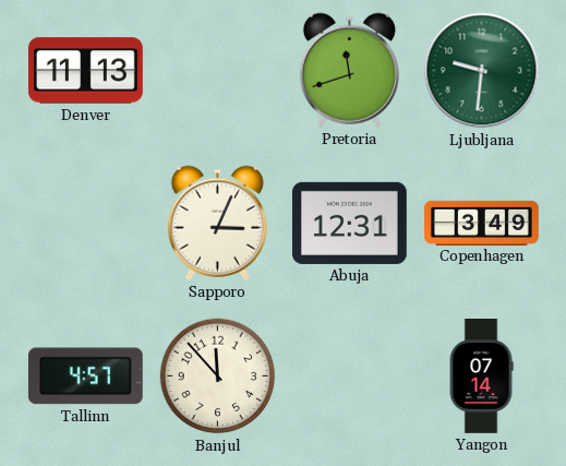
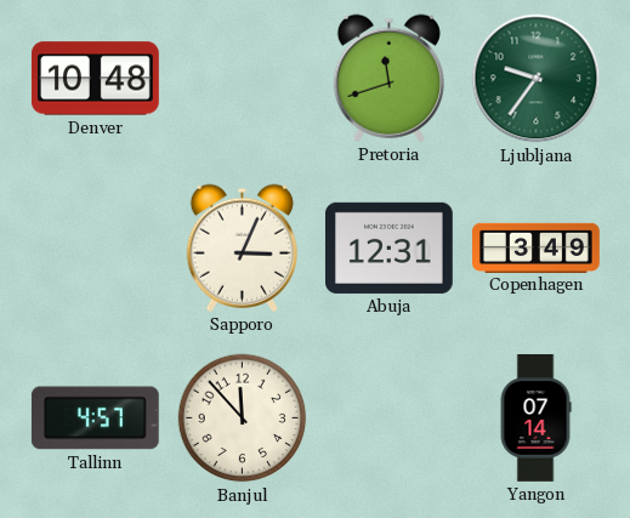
Denver: 11:13 -> 10:48 (95, 79)
Ljubljana: 9:31 -> 9:36 (537, 79)
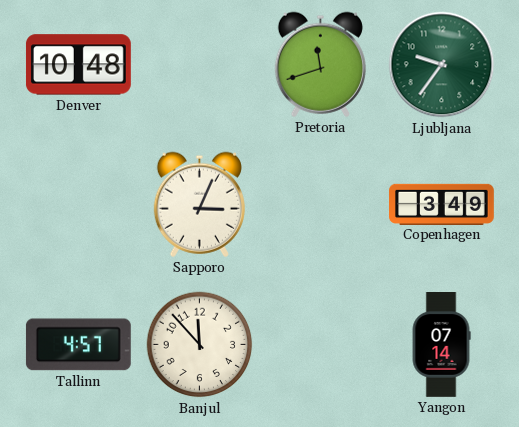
Abuja: 12:31 -> none (388, 247)
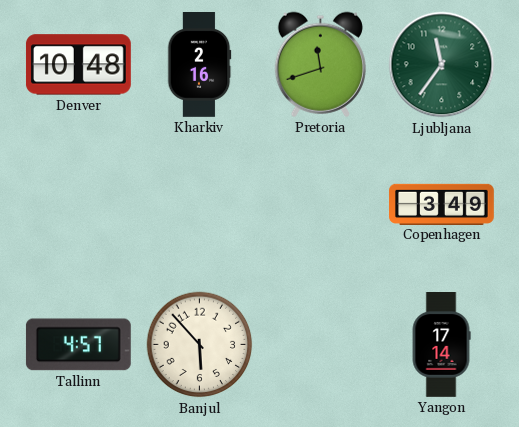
Kharkiv: none -> 2:16 (199, 65)
Ljubljana: 9:36 -> 11:36 (442, 65)
Sapporo: 3:04 -> none (199, 204)
Banjul: 11:53 -> 5:53 (200, 345)
Yangon: 07:14 -> 17:14 (441, 345)
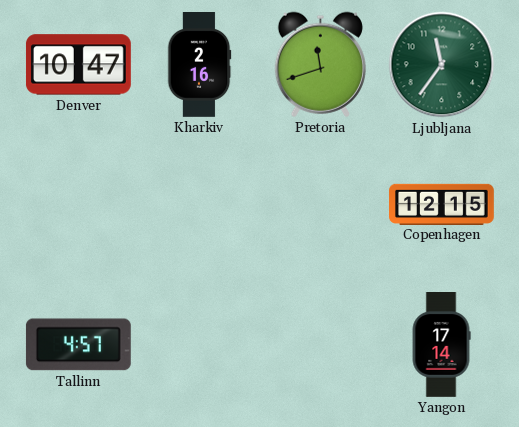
Denver: 10:48 -> 10:47 (78, 65)
Copenhagen: 3:49 -> 12:15 (442, 204)
Banjul: 5:53 -> none (200, 345)
